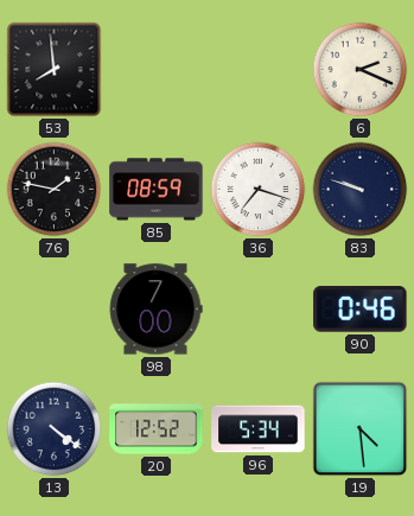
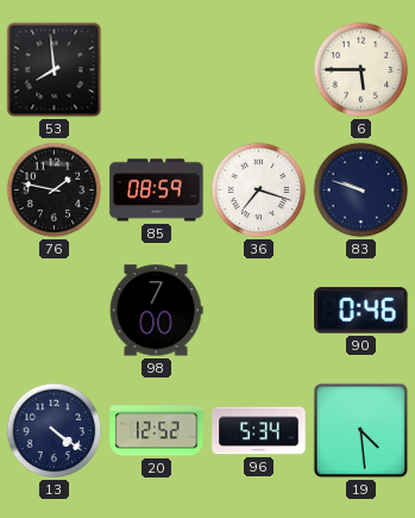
6: 2:19 -> 5:45 (361, 70)
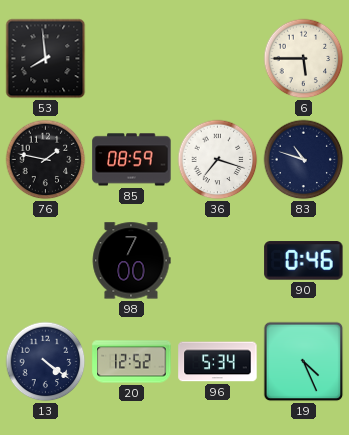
83: 9:48 -> 10:48 (304, 160)
19: 4:29 -> 4:26 (304, 362)
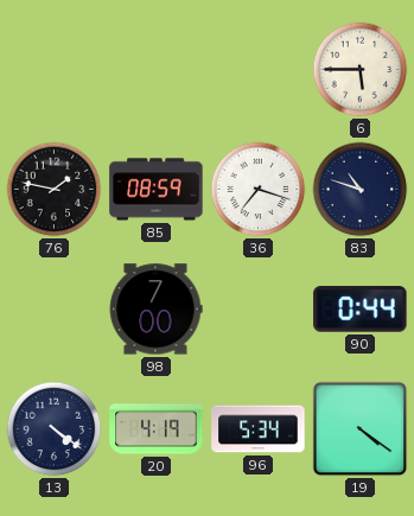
53: 7:59 -> none (46, 59)
90: 0:46 -> 0:44 (361, 310)
20: 12:52 -> 4:19 (157, 429)
19: 4:26 -> 4:21 (361, 429)
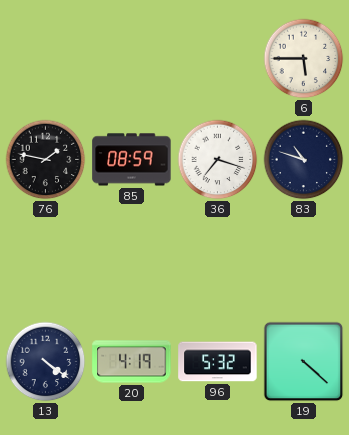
98: 7:00 -> none (155, 310)
90: 0:44 -> none (361, 310)
96: 5:34 -> 5:32 (218, 362)
19: 4:21 -> 4:22 (304, 362)
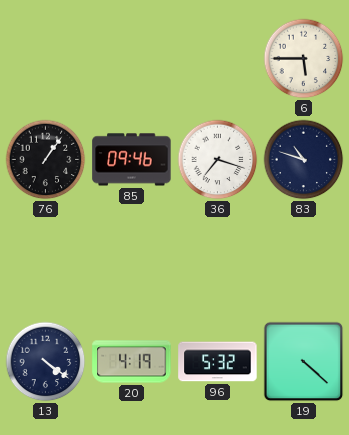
76: 1:47 -> 1:06 (46, 160)
85: 08:59 -> 09:46 (132, 160)
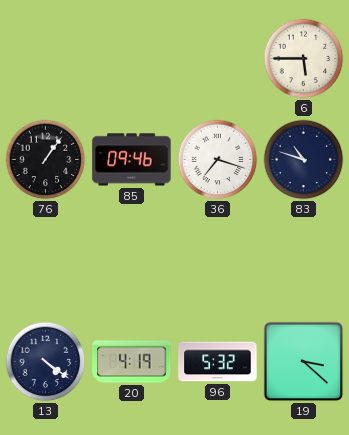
19: 4:22 -> 3:22 (304, 362)
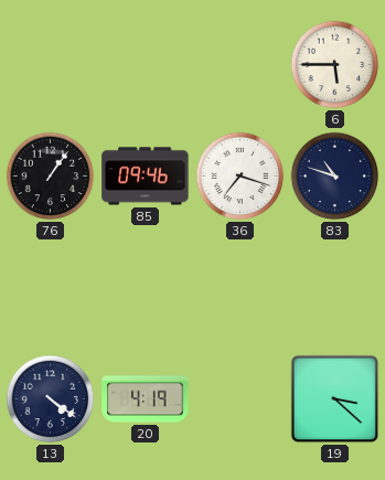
96: 5:32 -> none (218, 362)
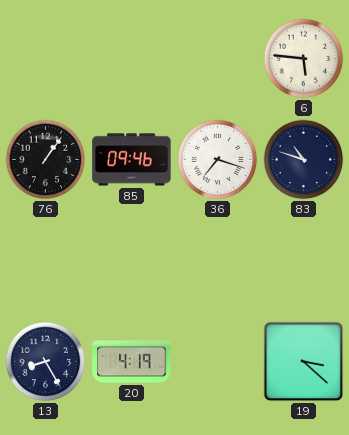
6: 5:45 -> 5:46 (304, 59)
13: 4:21 -> 8:25 (46, 362)
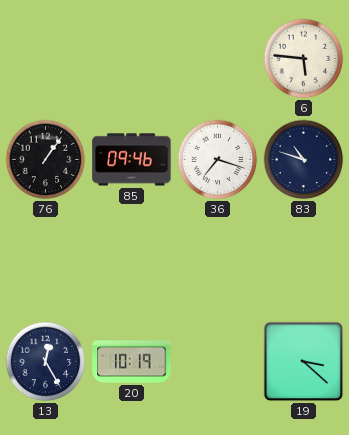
13: 8:25 -> 12:25 (46, 362)
20: 4:19 -> 10:19 (132, 362)
